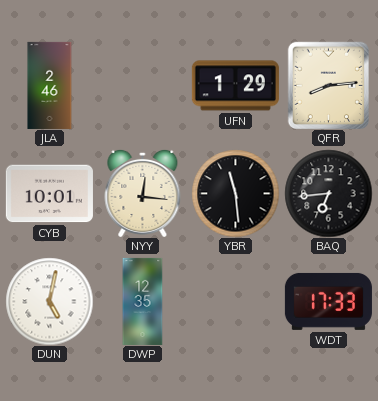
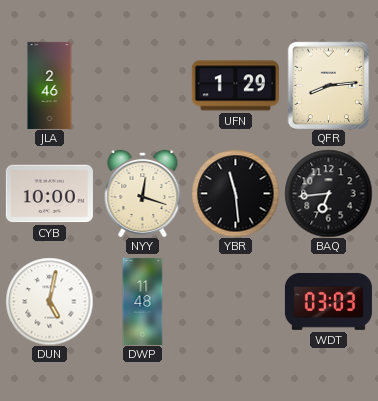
CYB: 10:01 -> 10:00 (49, 194)
NYY: 12:16 -> 12:18 (143, 193)
DWP: 12:35 -> 11:48 (143, 301)
WDT: 17:33 -> 03:03 (328, 301)
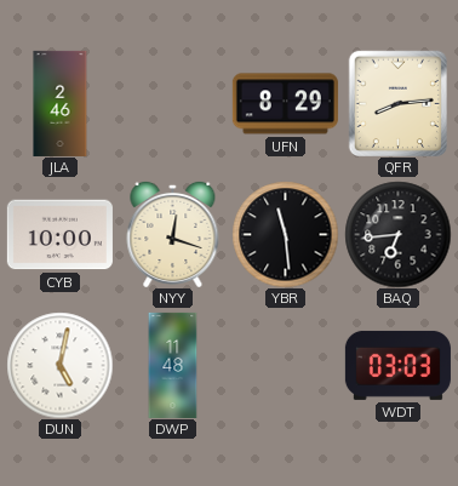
UFN: 1:29 -> 8:29 (285, 104)
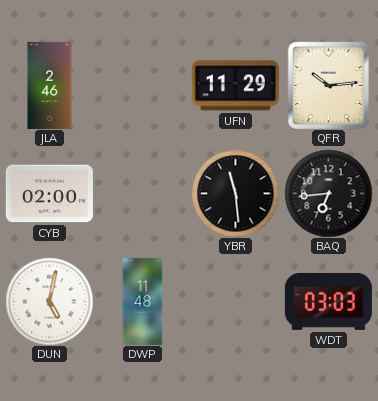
UFN: 8:29 -> 11:29 (235, 86)
QFR: 8:14 -> 10:14 (328, 85)
CYB: 10:00 -> 02:00 (49, 194)
NYY: 12:18 -> none (173, 234)
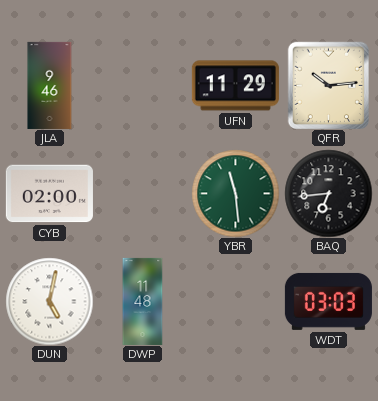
JLA: 2:46 -> 9:46 (50, 85)
YBR dial: black -> green (235, 193)
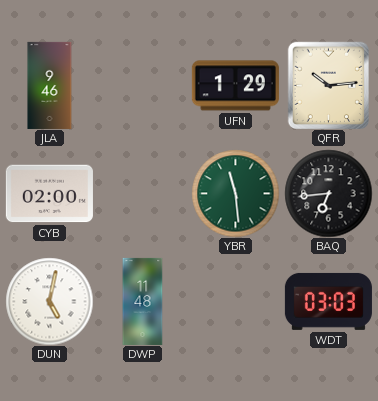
UFN: 11:29 -> 1:29 (235, 86)
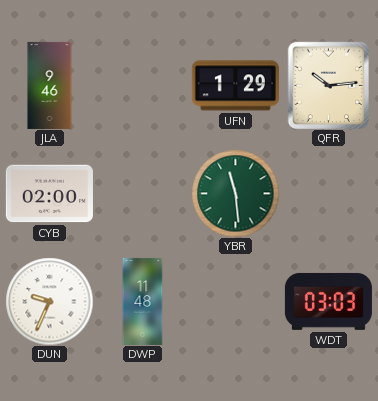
BAQ: 6:44 -> none (328, 193)
DUN: 5:02 -> 9:34 (49, 301)
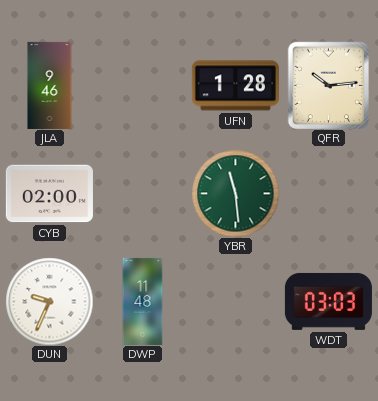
UFN: 1:29 -> 1:28 (235, 86)
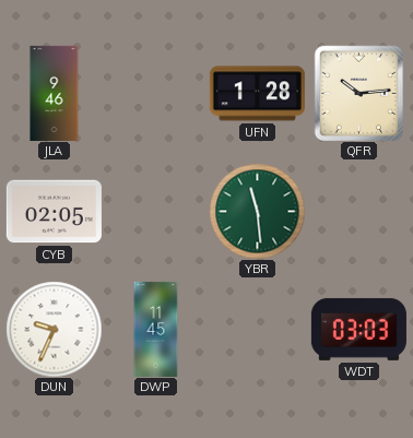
CYB: 02:00 -> 02:05 (54, 212)
DWP: 11:48 -> 11:45 (156, 329)
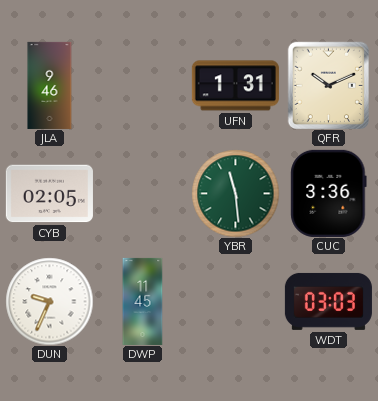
UFN: 1:28 -> 1:31 (235, 86)
QFR: 10:14 -> 10:11 (328, 85)
CUC: none -> 3:36 (329, 193)
